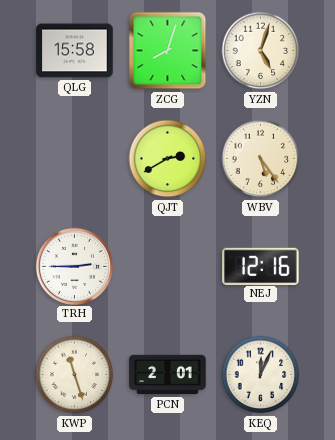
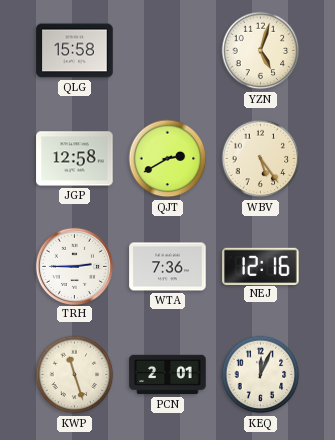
ZCG: 8:03 -> none (168, 51)
JGP: none -> 12:58 (75, 159)
WTA: none -> 7:36 (168, 267)
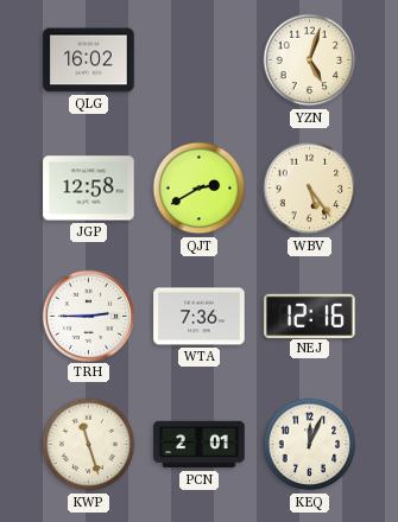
QLG: 15:58 -> 16:02 (89, 61)
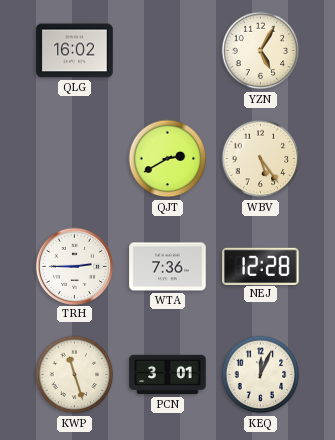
YZN: 5:03 -> 5:05 (261, 51)
JGP: 12:58 -> none (89, 189)
NEJ: 12:16 -> 12:28 (261, 266)
PCN: 2:01 -> 3:01 (168, 375)
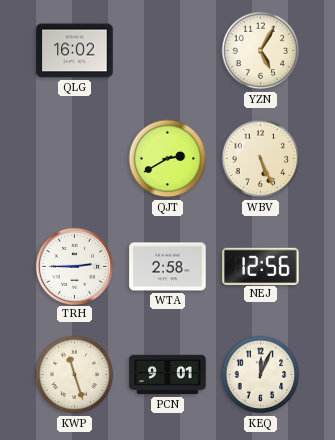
WBV: 5:24 -> 5:26 (261, 159)
WTA: 7:36 -> 2:58 (168, 267)
NEJ: 12:28 -> 12:56 (261, 266)
PCN: 3:01 -> 9:01 (168, 375)
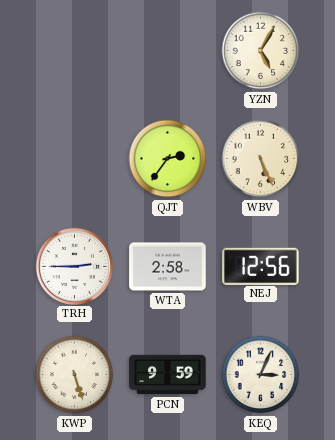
QLG: 16:02 -> none (75, 51)
QJT: 2:40 -> 2:36 (168, 159)
KWP: 11:27 -> 5:27 (75, 375)
PCN: 9:01 -> 9:59 (168, 375)
KEQ: 12:04 -> 3:04 (261, 375)
